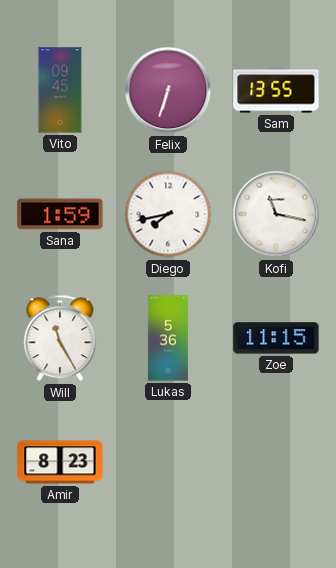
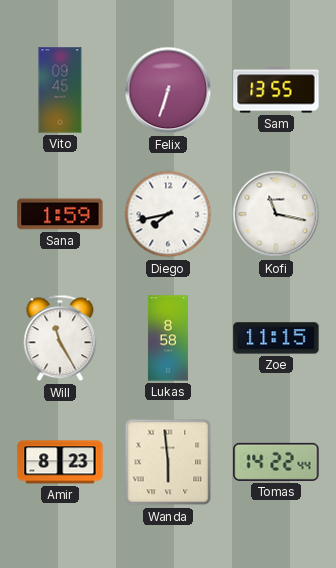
Lukas: 5:36 -> 8:58 (168, 338)
Wanda: none -> 5:59 (168, 462)
Tomas: none -> 14:22 (276, 462)
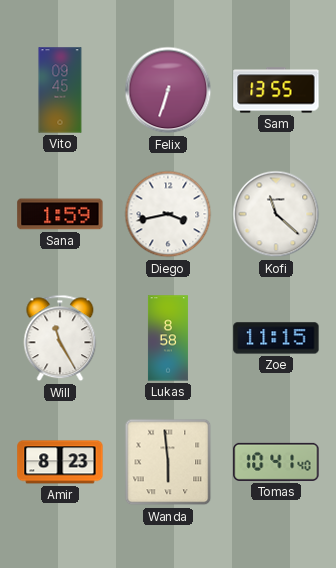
Diego: 7:43 -> 3:43 (168, 214)
Kofi: 11:17 -> 11:22 (276, 214)
Tomas: 14:22 -> 10:41 (276, 462)
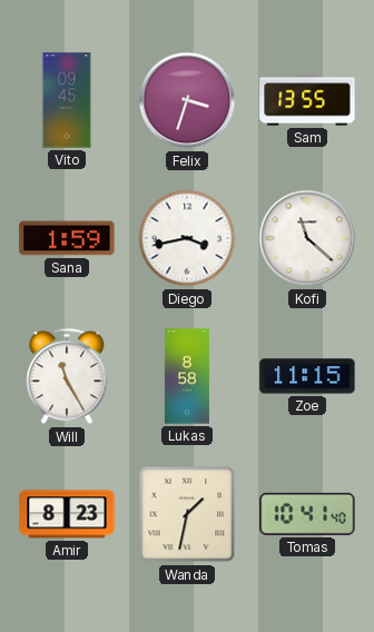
Felix: 6:33 -> 3:33 (187, 100)
Wanda: 5:59 -> 1:32 (187, 514)
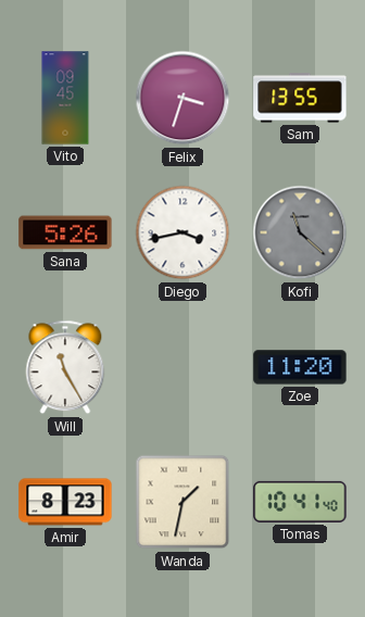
Sana: 1:59 -> 5:26 (65, 232)
Kofi dial: white -> grey (300, 232)
Lukas: 8:58 -> none (187, 376)
Zoe: 11:15 -> 11:20 (300, 367)
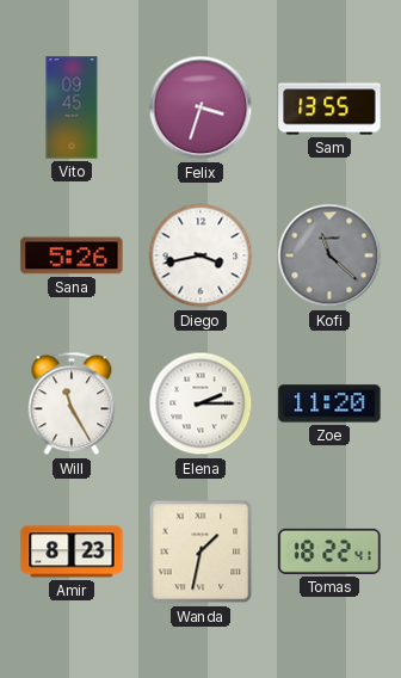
Elena: none -> 2:15 (200, 403)
Tomas: 10:41 -> 18:22 (329, 551)
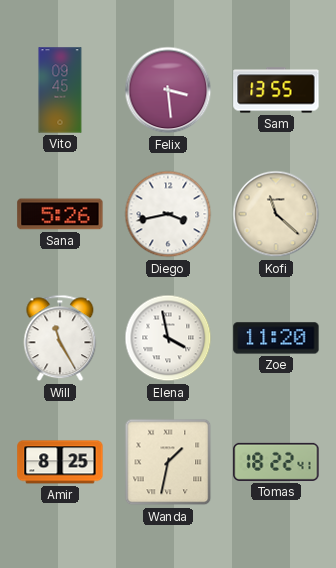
Felix: 3:33 -> 3:29 (168, 90)
Kofi dial: grey -> cream (276, 214)
Elena: 2:15 -> 3:58 (168, 338)
Amir: 8:23 -> 8:25 (60, 462)
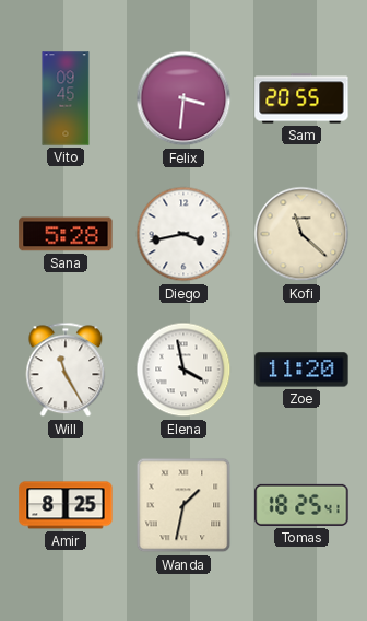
Felix: 3:29 -> 3:31 (183, 98)
Sam: 13:55 -> 20:55 (301, 98)
Sana: 5:26 -> 5:28 (66, 234)
Tomas: 18:22 -> 18:25 (301, 505)
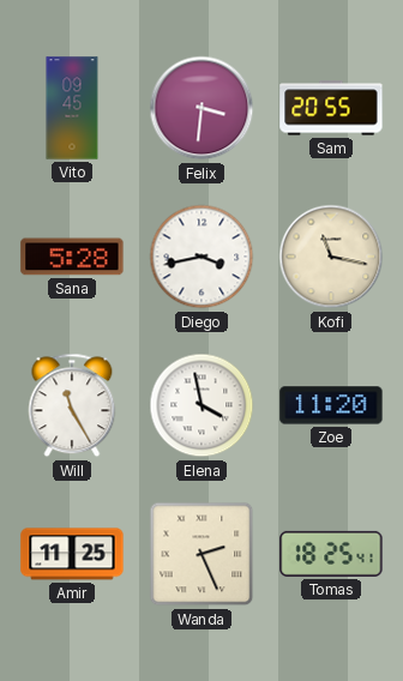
Kofi: 11:22 -> 11:17 (331, 257)
Amir: 8:25 -> 11:25 (72, 554)
Wanda: 1:32 -> 2:26 (201, 554)
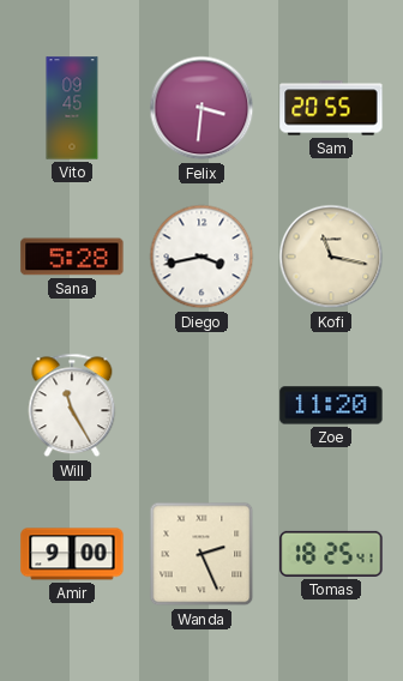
Elena: 3:58 -> none (201, 405)
Amir: 11:25 -> 9:00 (72, 554)
